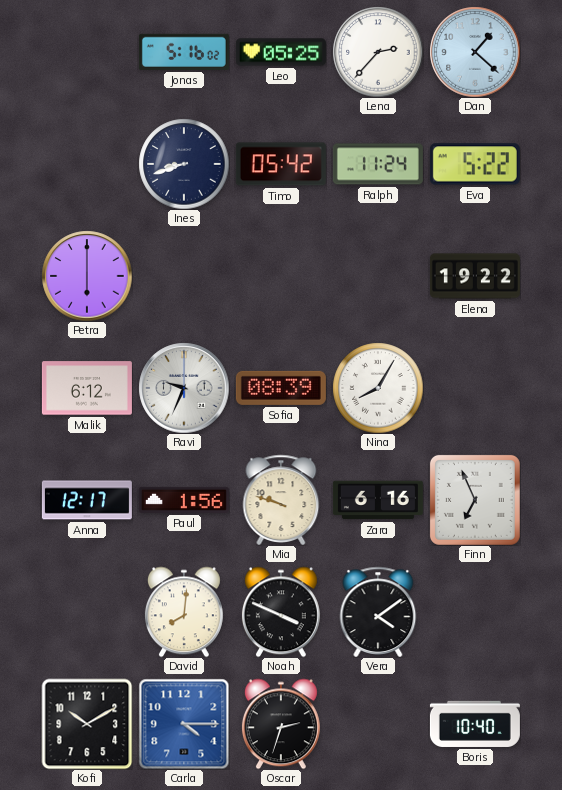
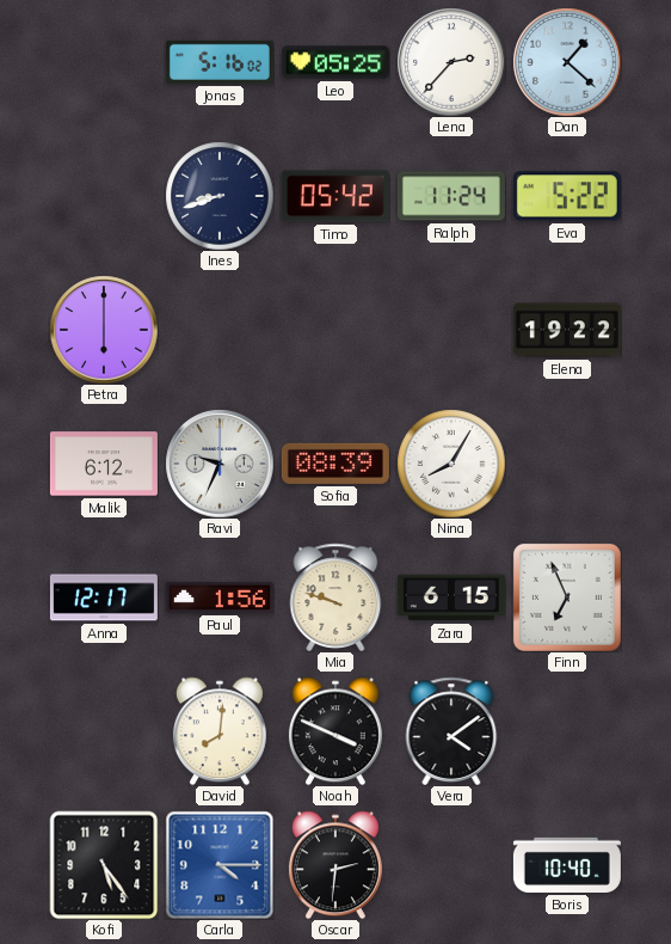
Zara: 6:16 -> 6:15 (451, 597)
Kofi: 10:10 -> 5:24 (104, 865)
Oscar: 2:33 -> 2:31 (335, 865)
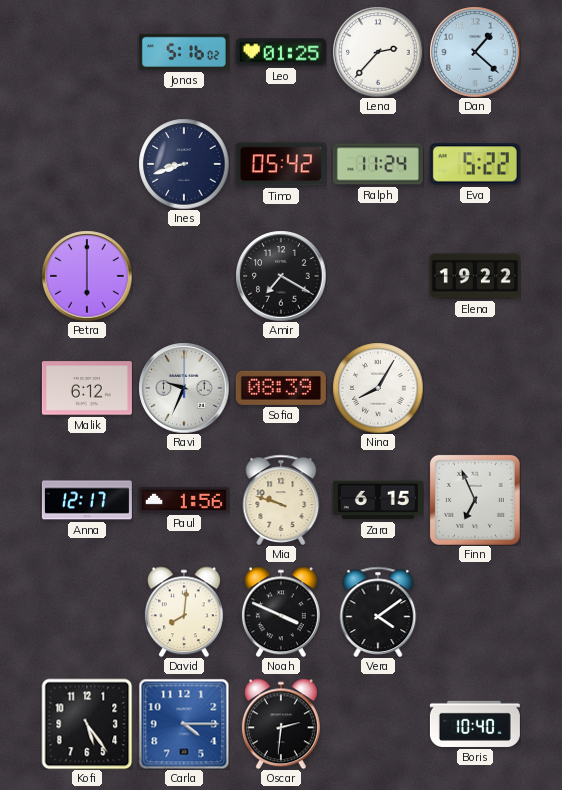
Leo: 05:25 -> 01:25 (281, 52)
Amir: none -> 7:20 (281, 276)
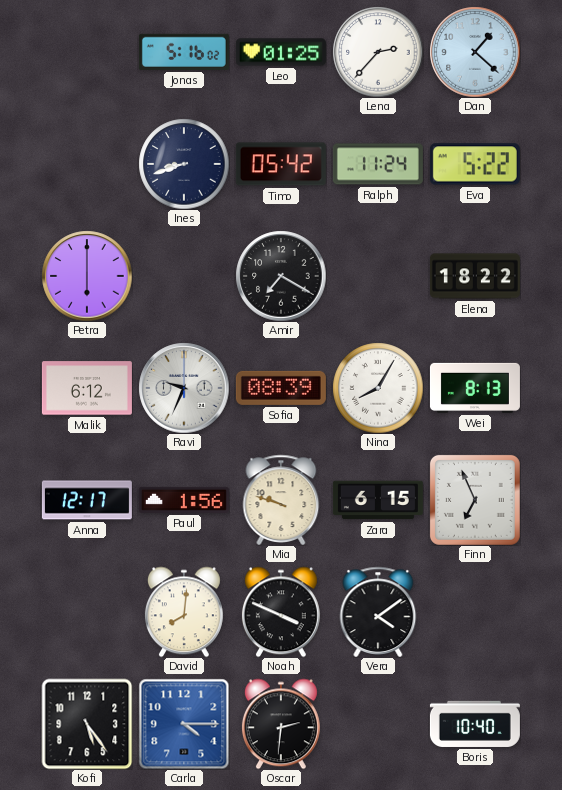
Elena: 19:22 -> 18:22 (475, 276)
Wei: none -> 8:13 (475, 388)
